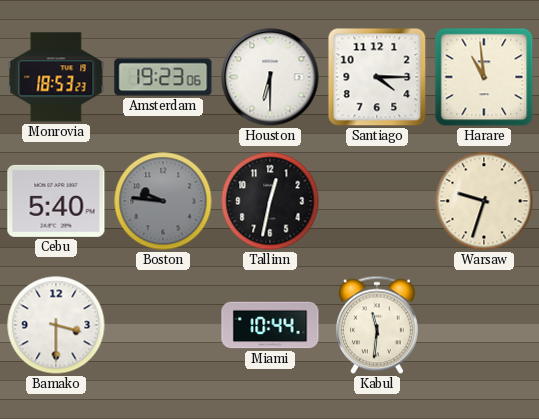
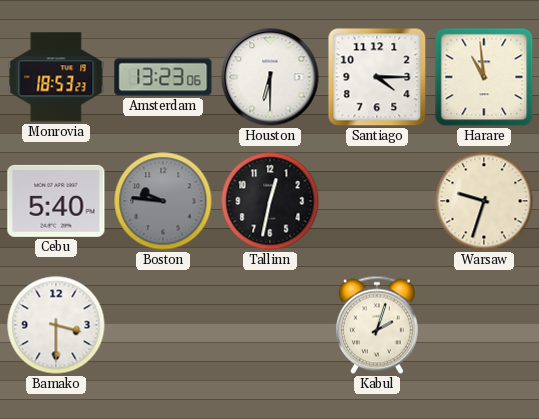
Amsterdam: 19:23 -> 13:23 (163, 77)
Miami: 10:44 -> none (270, 325)
Kabul: 11:31 -> 2:03 (377, 325)
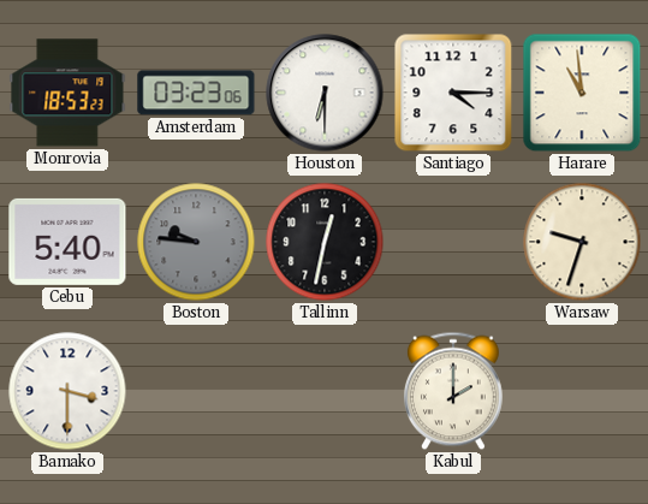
Amsterdam: 13:23 -> 03:23 (196, 93)
Kabul: 2:03 -> 2:00 (453, 391)
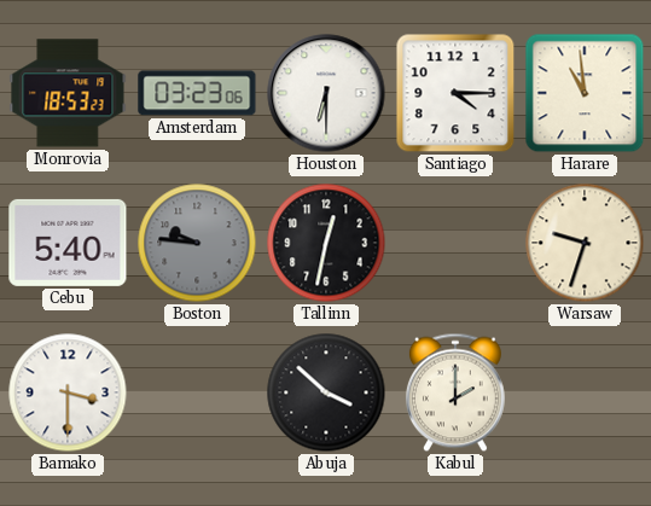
Abuja: none -> 3:52 (326, 392)
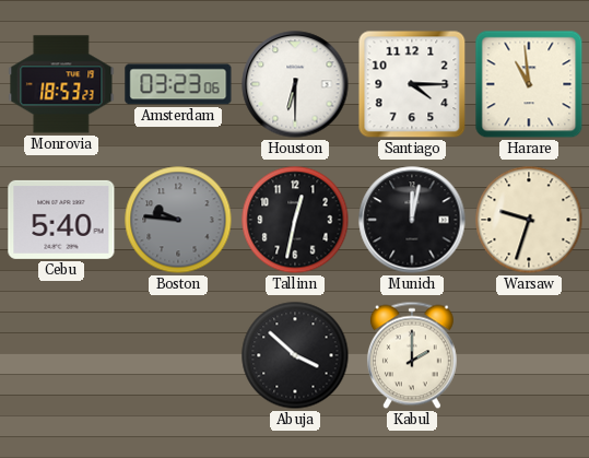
Munich: none -> 12:02 (412, 220)
Bamako: 3:30 -> none (68, 392)
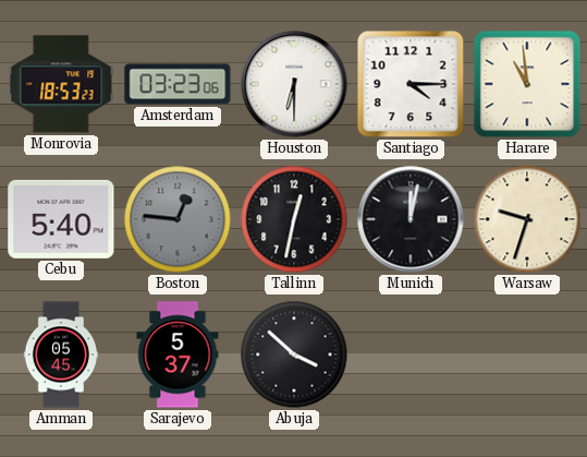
Boston: 9:46 -> 12:46 (178, 219)
Amman: none -> 05:45 (61, 354)
Sarajevo: none -> 5:37 (178, 354)
Kabul: 2:00 -> none (412, 355)
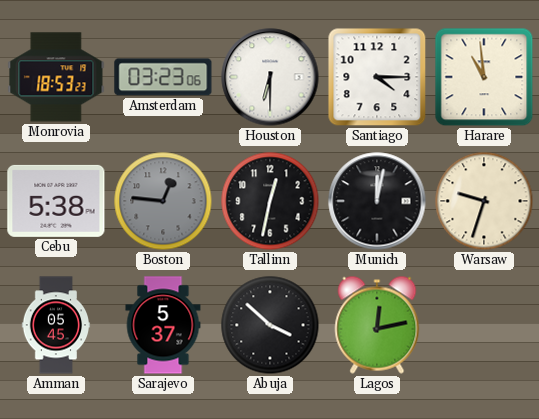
Cebu: 5:40 -> 5:38 (56, 201)
Lagos: none -> 12:13 (377, 325)
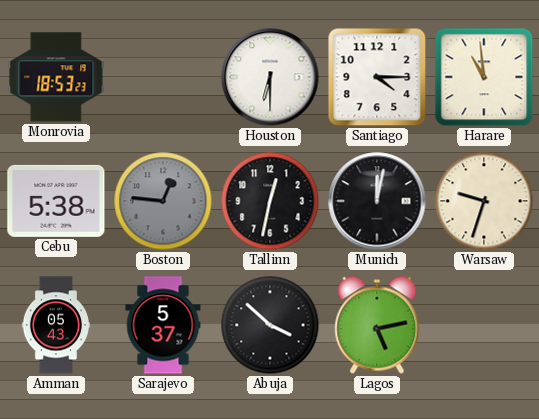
Amsterdam: 03:23 -> none (163, 77)
Amman: 05:45 -> 05:43 (56, 325)
Lagos: 12:13 -> 5:13 (377, 325)
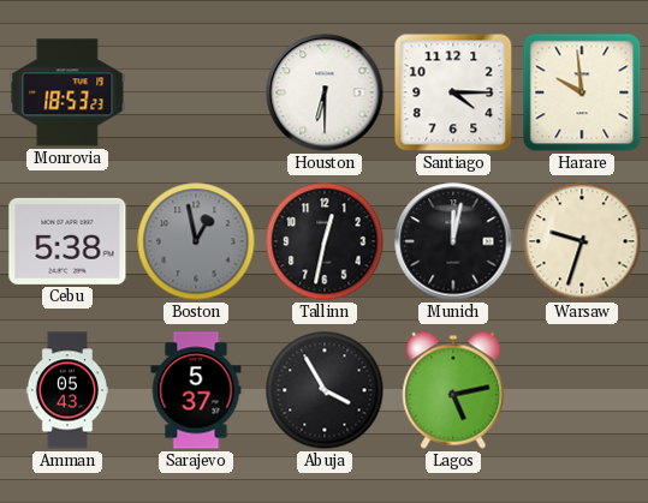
Harare: 10:59 -> 9:59 (582, 92)
Boston: 12:46 -> 12:58 (196, 241)
Abuja: 3:52 -> 3:55 (325, 390)
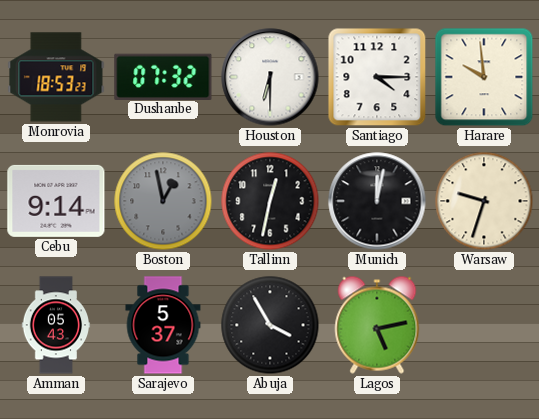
Dushanbe: none -> 07:32 (163, 76)
Cebu: 5:38 -> 9:14 (56, 201)
